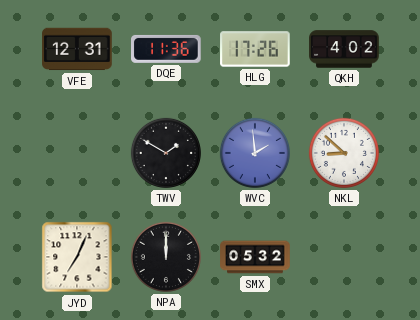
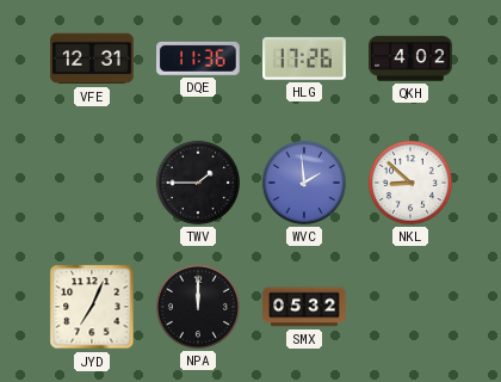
TWV: 1:50 -> 1:45 (198, 183)
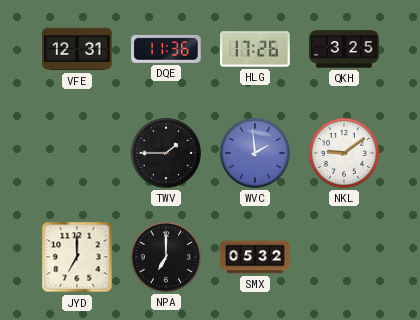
QKH: 4:02 -> 3:25 (344, 49)
NKL: 8:52 -> 9:09 (344, 153)
JYD: 7:04 -> 7:00 (77, 257)
NPA: 12:00 -> 7:00 (166, 257)
